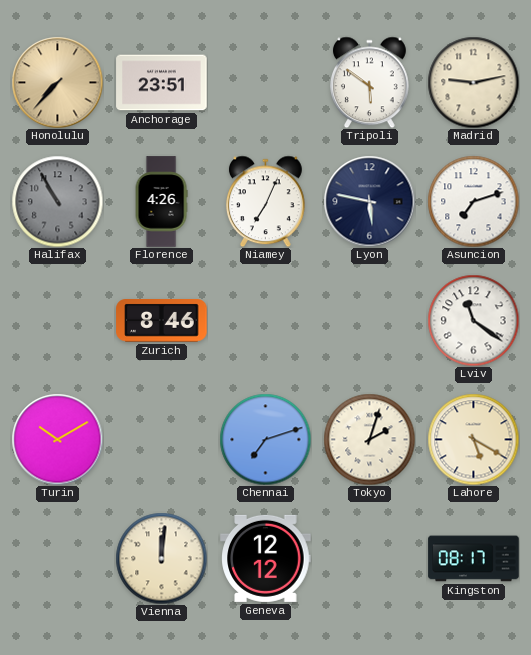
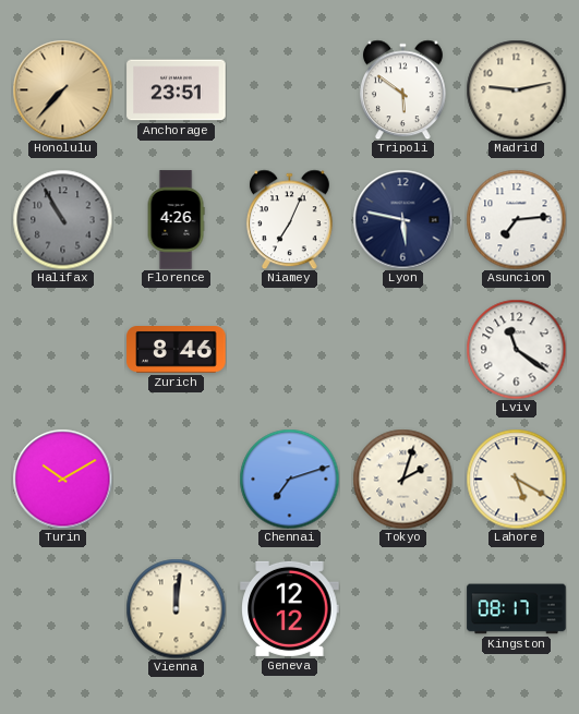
Asuncion: 7:12 -> 7:14 (516, 219)
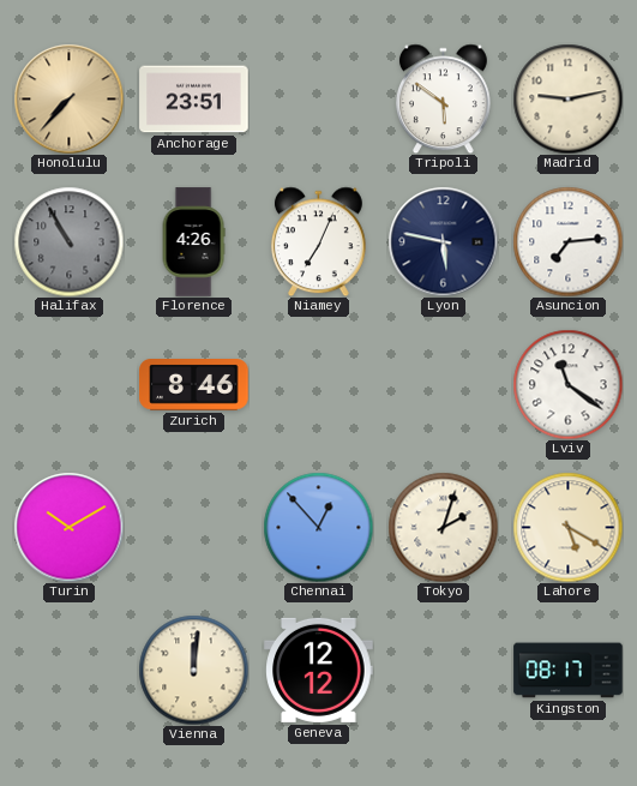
Chennai: 7:12 -> 12:53 (318, 527)
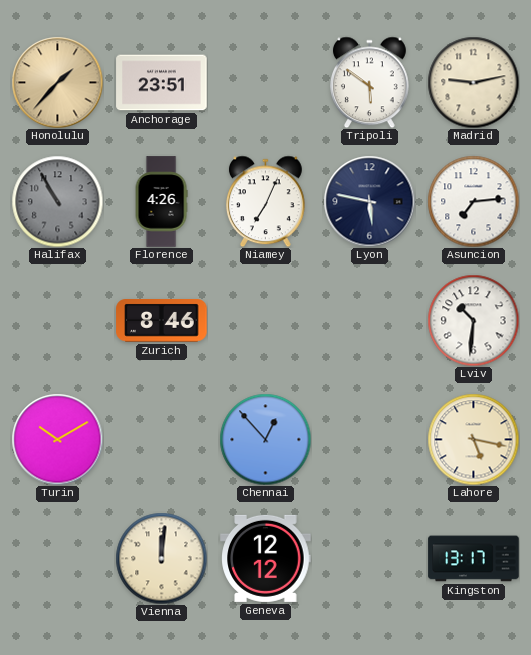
Honolulu: 7:37 -> 1:37 (57, 82)
Lviv: 11:21 -> 10:31 (473, 320)
Tokyo: 2:03 -> none (443, 527)
Lahore: 5:20 -> 5:17 (473, 439)
Kingston: 08:17 -> 13:17 (474, 559)
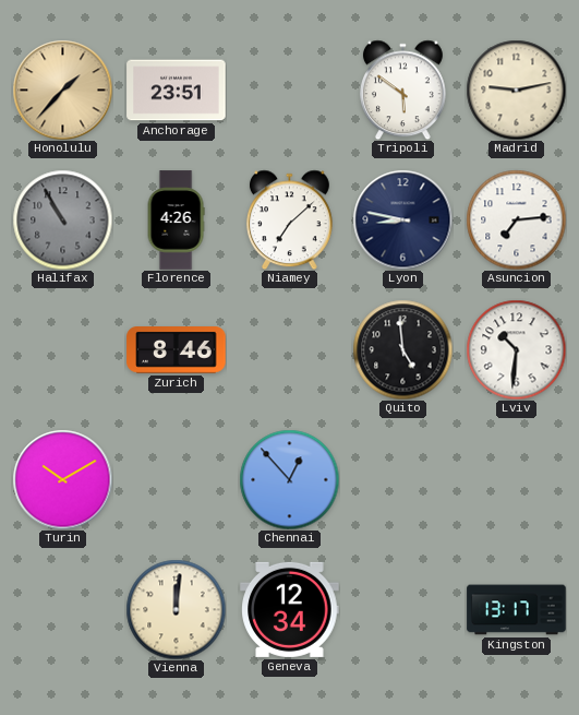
Niamey: 7:04 -> 7:08 (289, 219)
Lyon: 5:47 -> 8:47 (402, 219)
Quito: none -> 4:59 (402, 349)
Lahore: 5:17 -> none (473, 439)
Geneva: 12:12 -> 12:34 (290, 609)
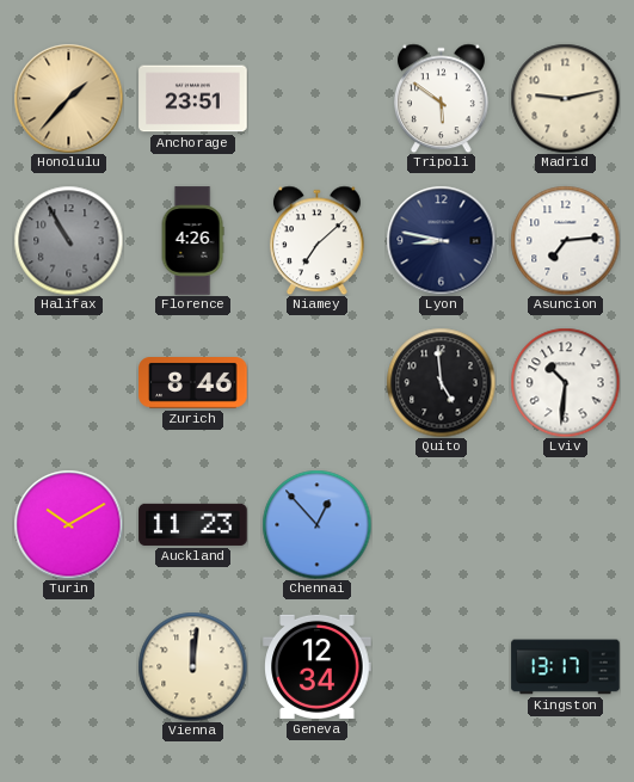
Auckland: none -> 11:23 (193, 524)
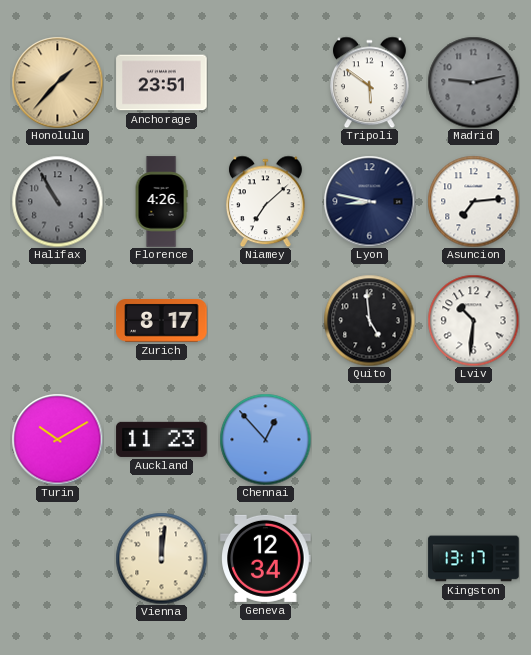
Madrid dial: cream -> grey (473, 82)
Zurich: 8:46 -> 8:17 (162, 321)
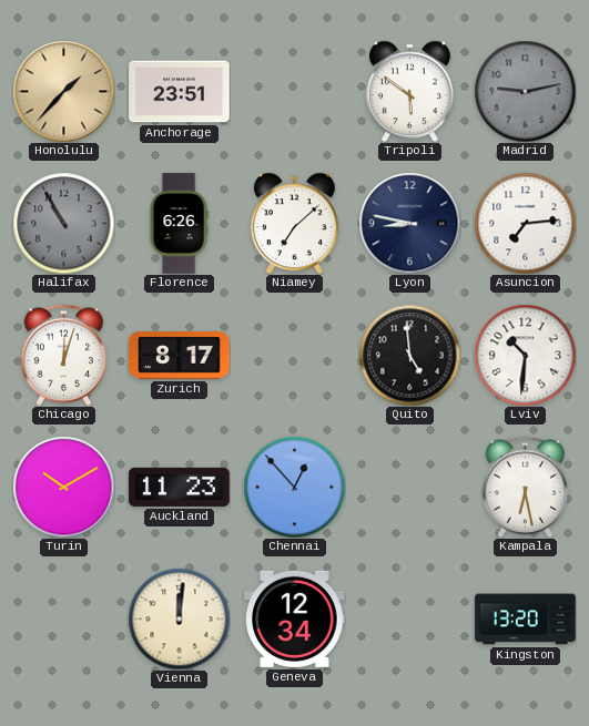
Florence: 4:26 -> 6:26 (179, 224)
Chicago: none -> 12:03 (64, 355)
Kampala: none -> 6:28 (526, 487)
Kingston: 13:17 -> 13:20 (526, 620)
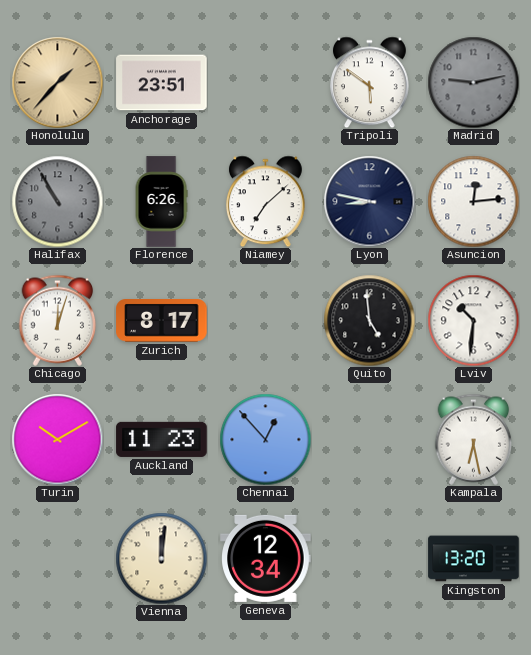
Asuncion: 7:14 -> 12:14 (473, 201)
